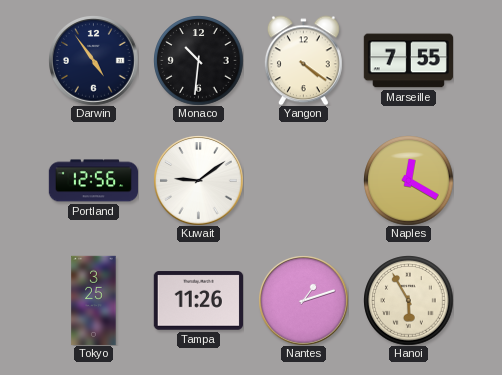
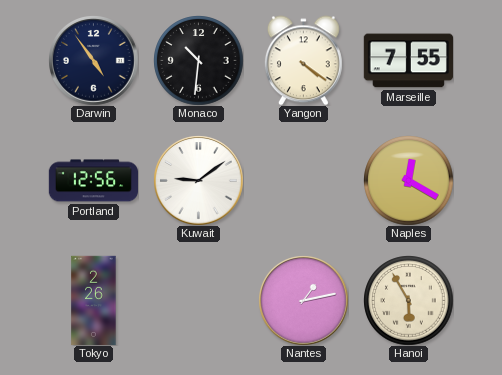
Tokyo: 3:25 -> 2:26 (94, 300)
Tampa: 11:26 -> none (198, 301)
Nantes: 1:12 -> 1:13 (303, 300)
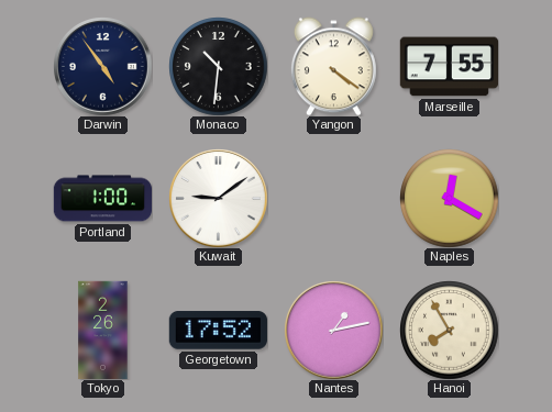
Portland: 12:56 -> 1:00 (102, 199)
Georgetown: none -> 17:52 (218, 331)
Hanoi: 5:55 -> 7:55 (449, 330)
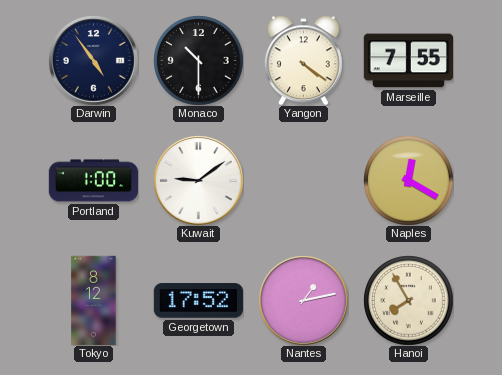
Monaco: 10:31 -> 10:30 (198, 60)
Tokyo: 2:26 -> 8:12 (94, 300)
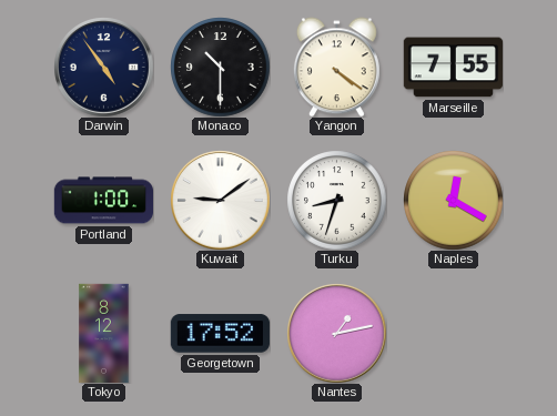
Turku: none -> 8:33 (336, 200)
Hanoi: 7:55 -> none (408, 300)
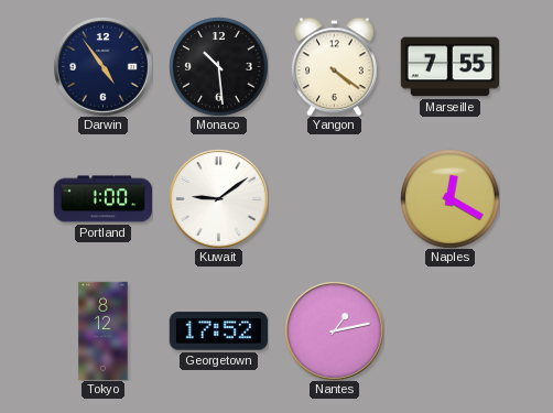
Monaco: 10:30 -> 10:29 (218, 66)
Turku: 8:33 -> none (336, 200)
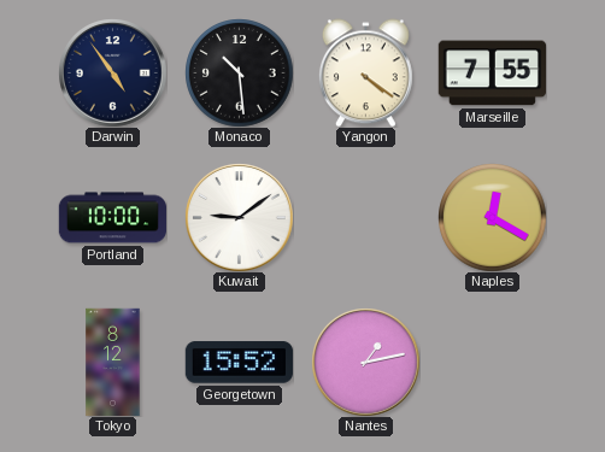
Portland: 1:00 -> 10:00 (112, 218)
Georgetown: 17:52 -> 15:52 (239, 363)
